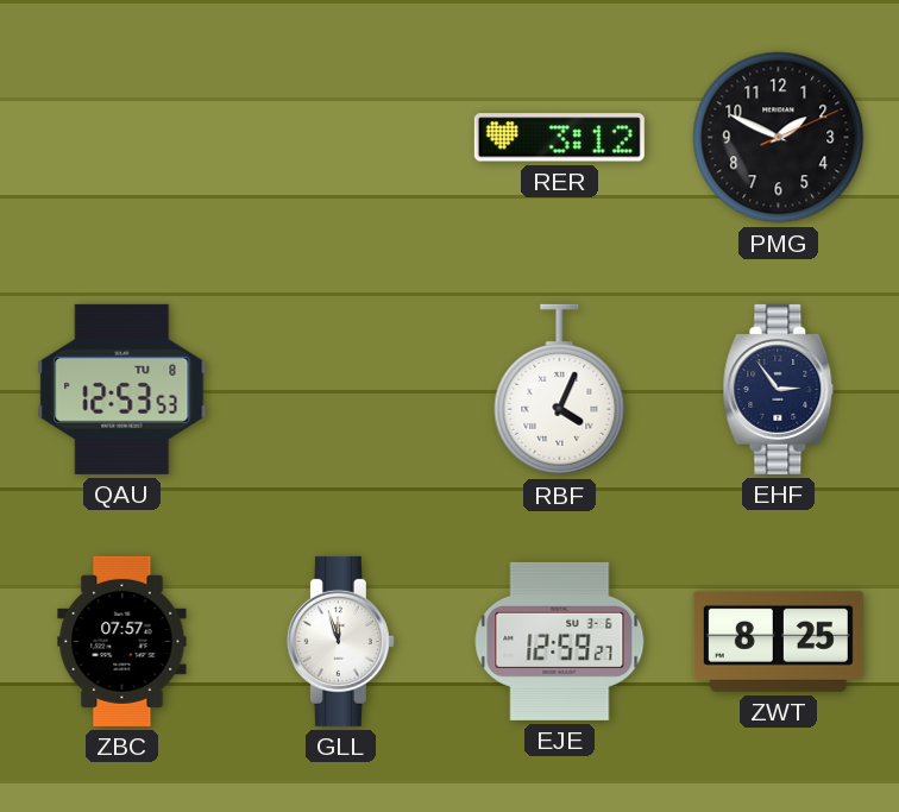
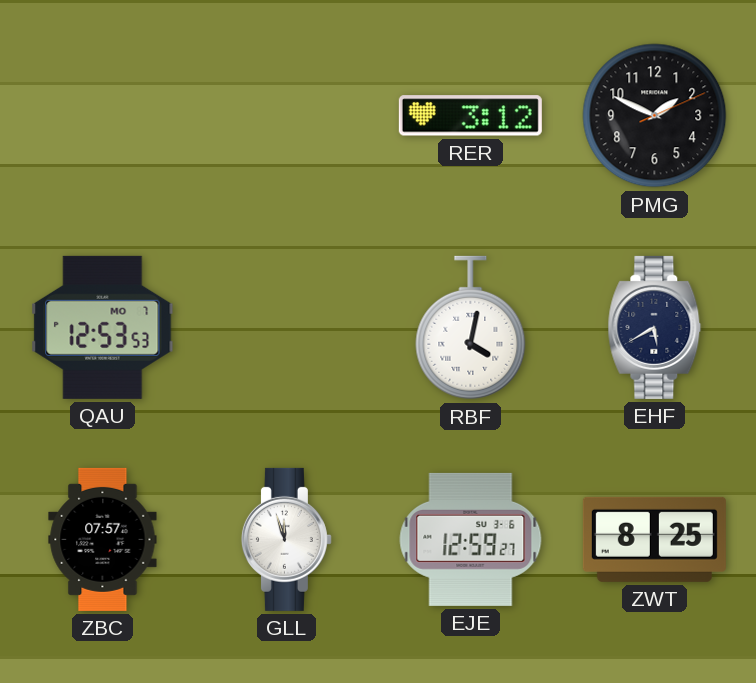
QAU date: TU 8 -> MO 7 (103, 327)
RBF: 4:04 -> 4:02 (471, 328)
EHF: 2:54 -> 5:40 (655, 327)
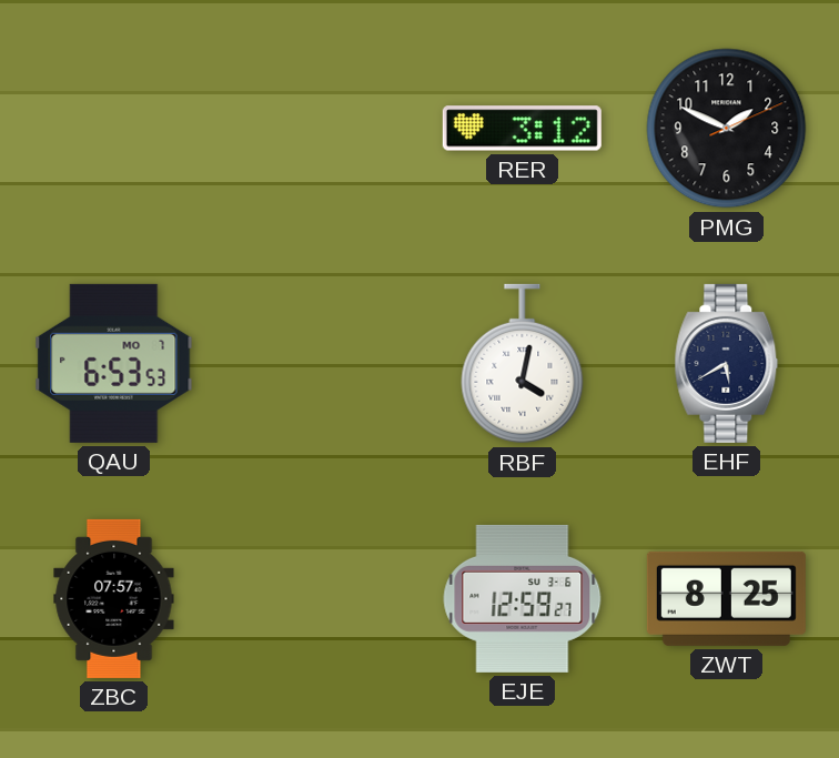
QAU: 12:53 -> 6:53 (114, 363)
GLL: 11:57 -> none (286, 539)
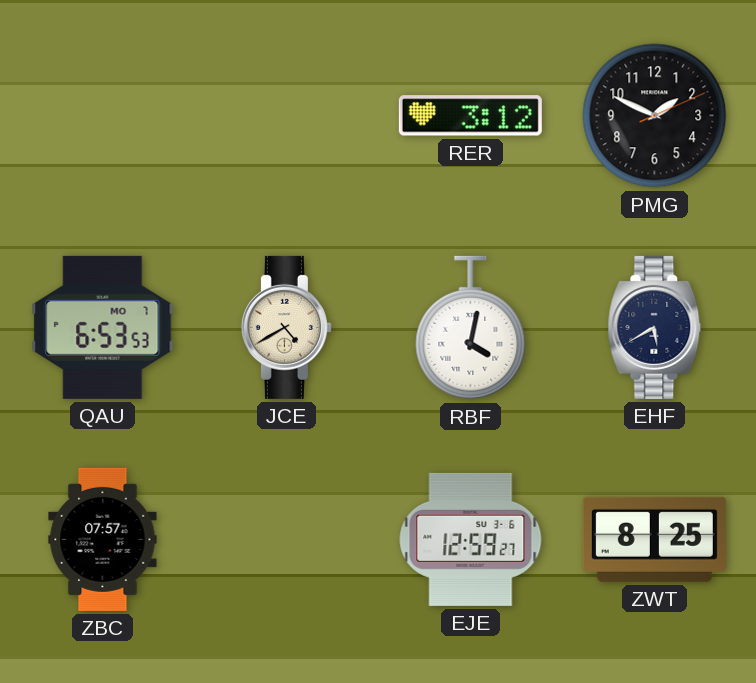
JCE: none -> 4:40 (286, 327)
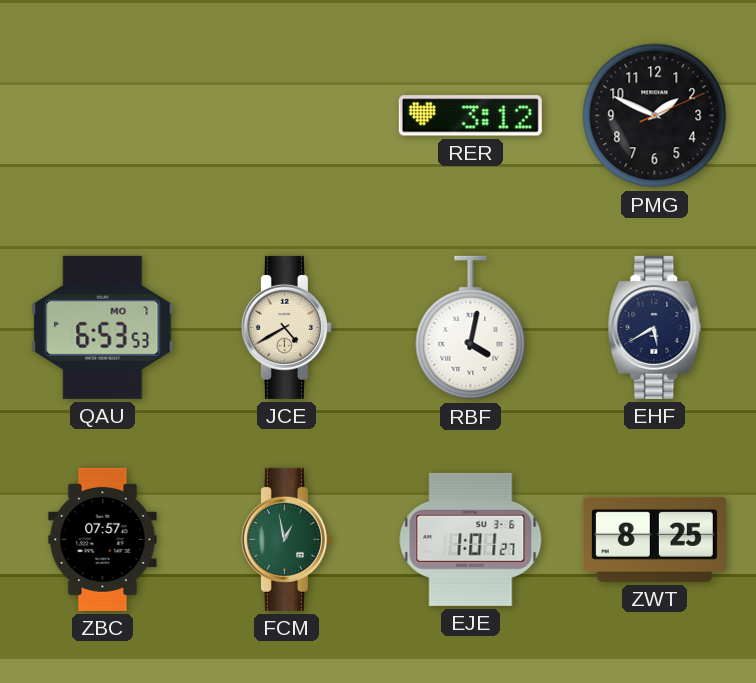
FCM: none -> 12:58 (286, 539)
EJE: 12:59 -> 1:01 (471, 539)
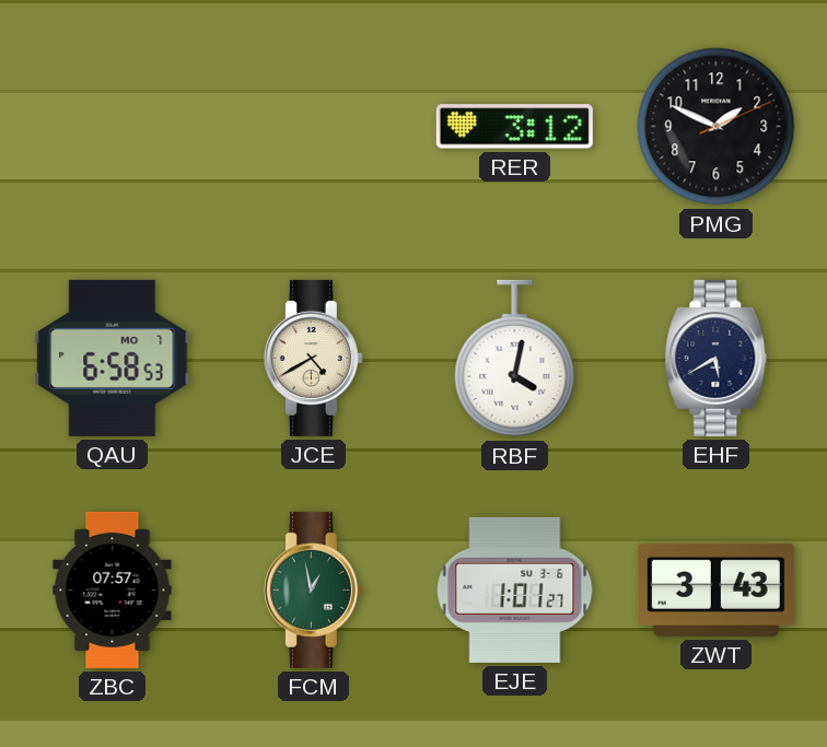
QAU: 6:53 -> 6:58 (113, 358)
ZWT: 8:25 -> 3:43 (715, 590)
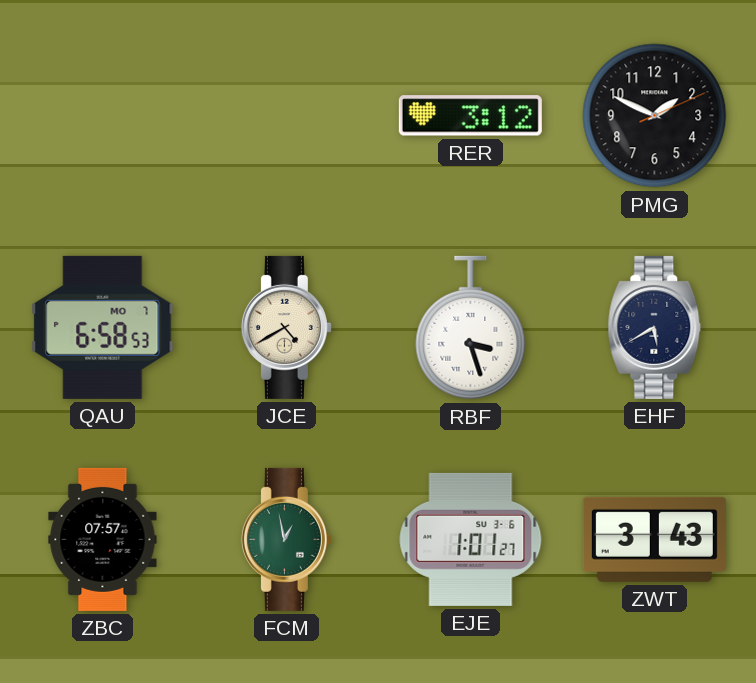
RBF: 4:02 -> 3:27 (471, 328)
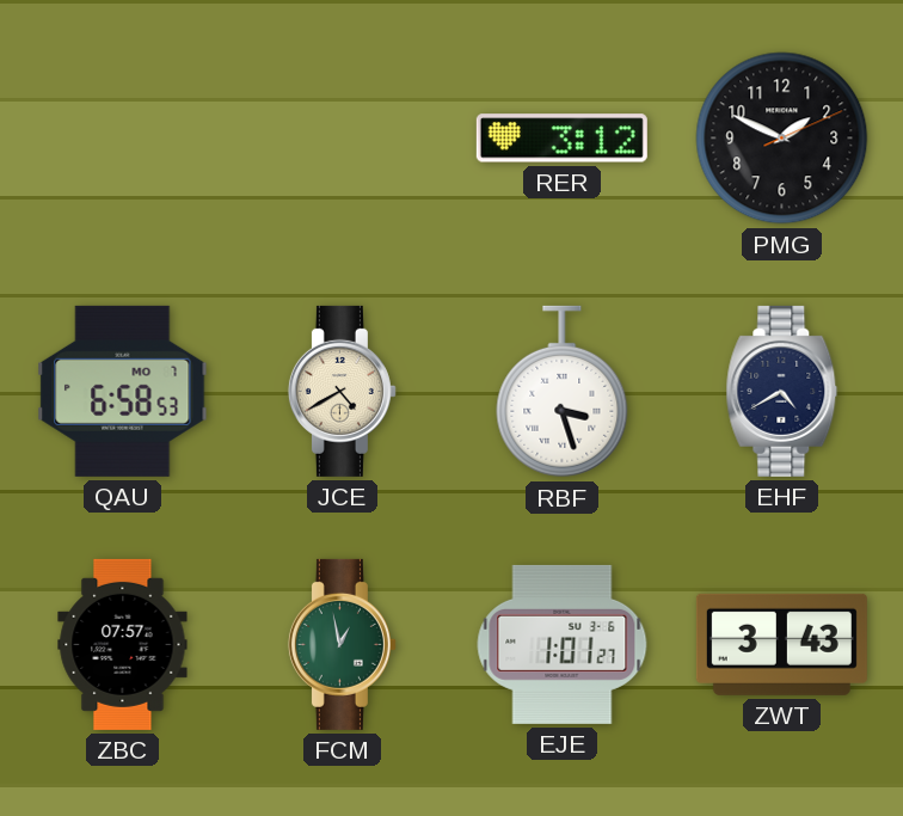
EHF: 5:40 -> 4:40 (782, 391)
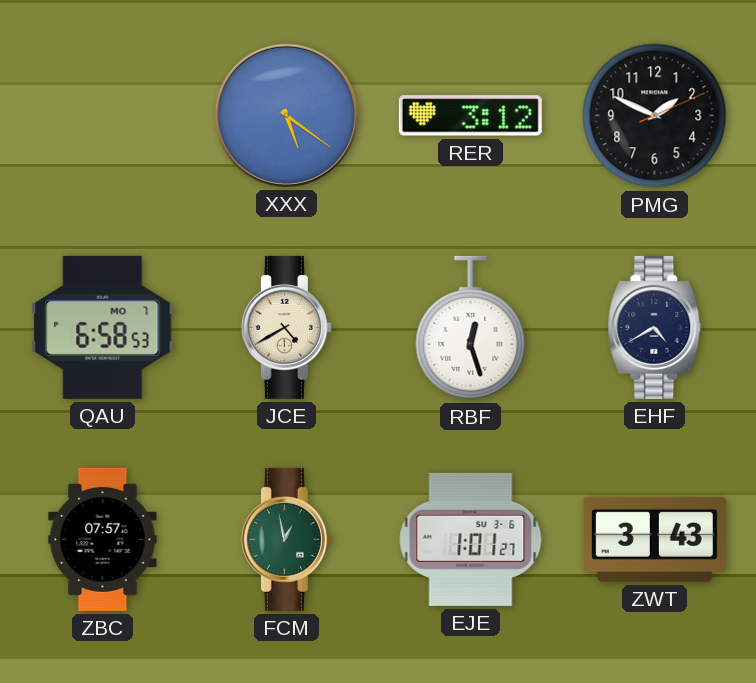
XXX: none -> 5:21 (286, 115)
RBF: 3:27 -> 12:27 (471, 328)
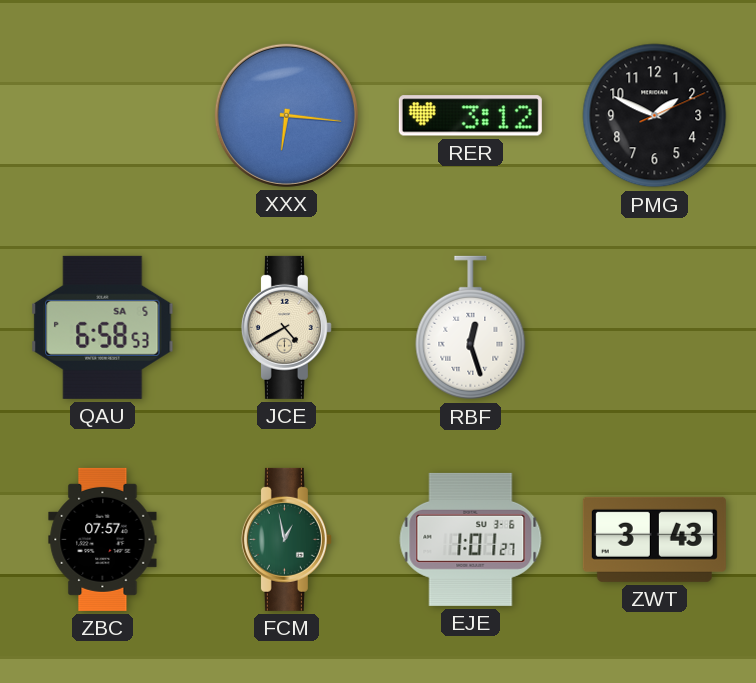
XXX: 5:21 -> 6:16 (286, 115)
QAU date: MO 7 -> SA 5 (103, 327)
EHF: 4:40 -> none (655, 327)
